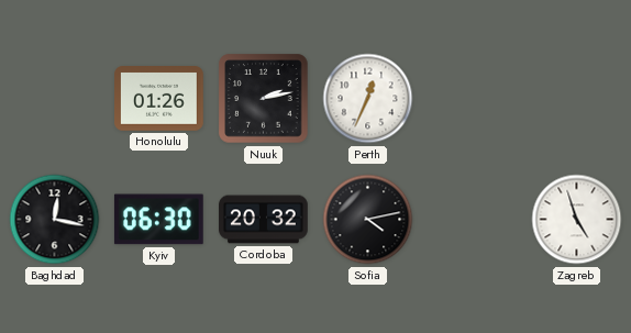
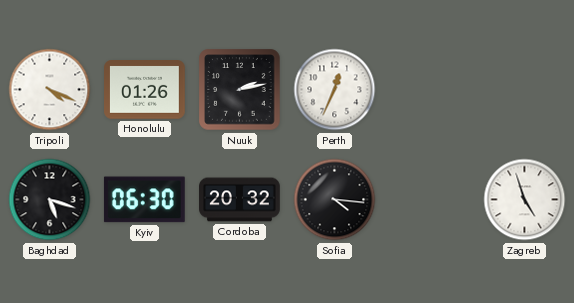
Tripoli: none -> 4:19 (50, 90)
Baghdad: 12:17 -> 5:18 (50, 200)
Sofia: 4:13 -> 4:16 (335, 200)
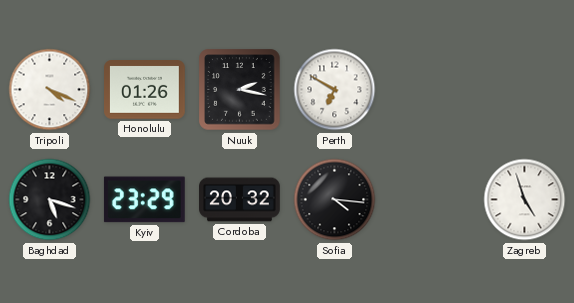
Nuuk: 2:13 -> 2:17 (240, 90)
Perth: 12:34 -> 6:50 (335, 90)
Kyiv: 06:30 -> 23:29 (144, 200)
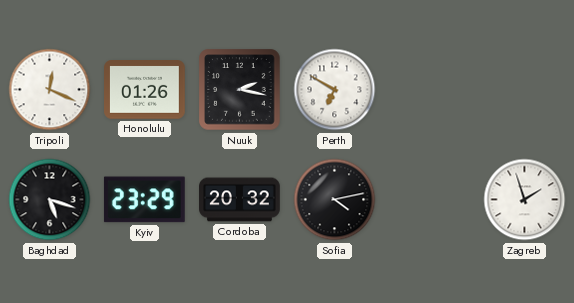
Tripoli: 4:19 -> 12:19 (50, 90)
Sofia: 4:16 -> 4:13 (335, 200)
Zagreb: 4:57 -> 1:57 (525, 200)
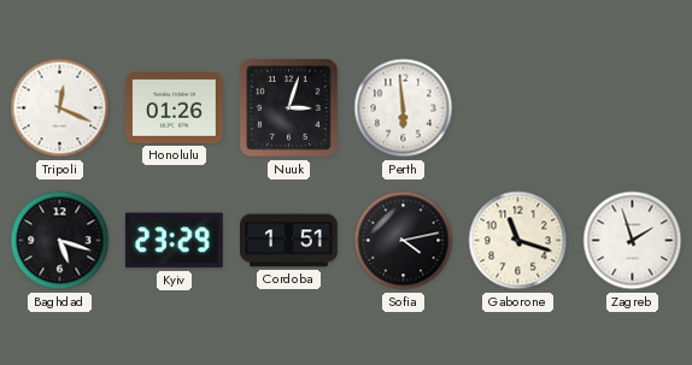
Nuuk: 2:17 -> 3:03 (289, 108)
Perth: 6:50 -> 5:59 (404, 108)
Cordoba: 20:32 -> 1:51 (289, 241)
Gaborone: none -> 11:18 (518, 241)
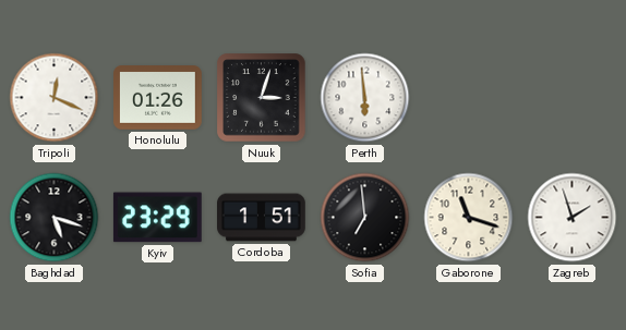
Sofia: 4:13 -> 6:59 (365, 218)
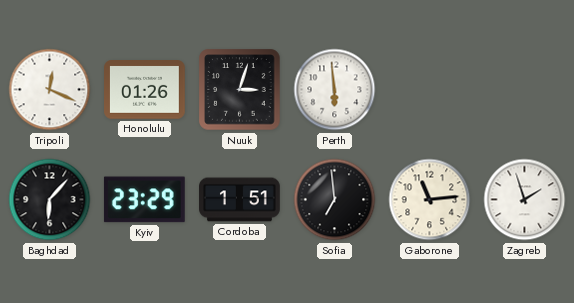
Baghdad: 5:18 -> 6:07 (50, 200)
Gaborone: 11:18 -> 11:14 (430, 200)
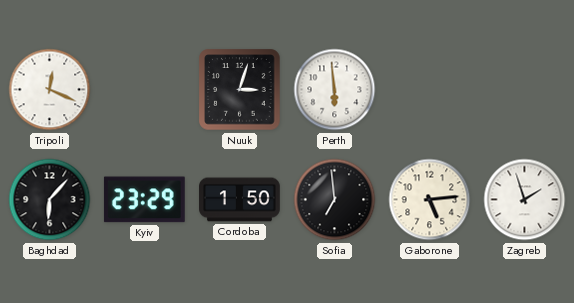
Honolulu: 01:26 -> none (145, 90)
Cordoba: 1:51 -> 1:50 (240, 200)
Gaborone: 11:14 -> 5:14 (430, 200)
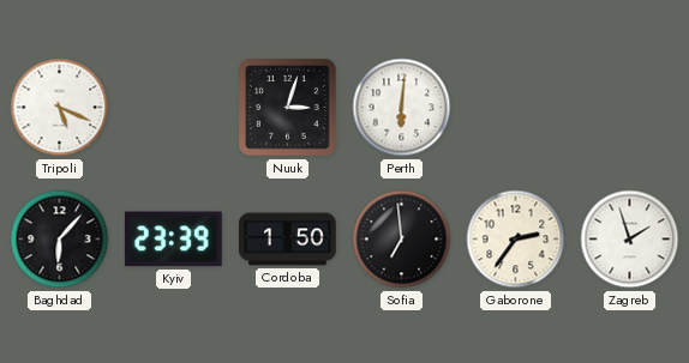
Tripoli: 12:19 -> 5:19 (60, 108)
Perth: 5:59 -> 6:01 (402, 108)
Kyiv: 23:29 -> 23:39 (173, 240)
Gaborone: 5:14 -> 2:36 (516, 240)
